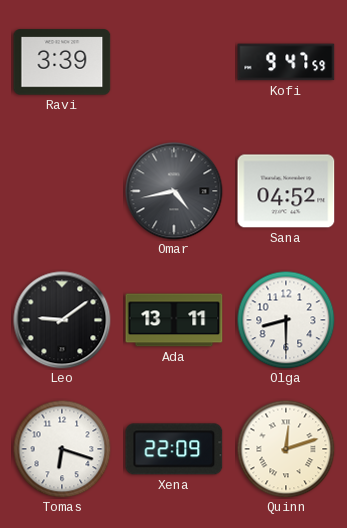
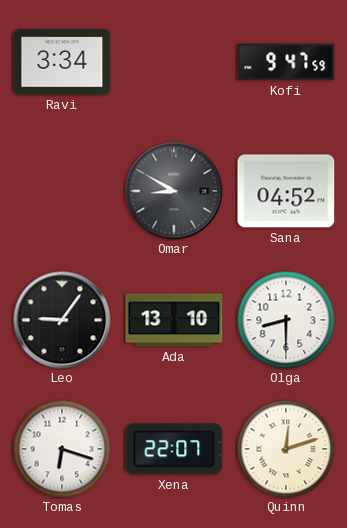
Ravi: 3:39 -> 3:34 (62, 62)
Omar: 4:43 -> 8:50 (174, 191)
Leo: 9:09 -> 9:06 (62, 320)
Ada: 13:11 -> 13:10 (174, 320)
Xena: 22:09 -> 22:07 (174, 449)
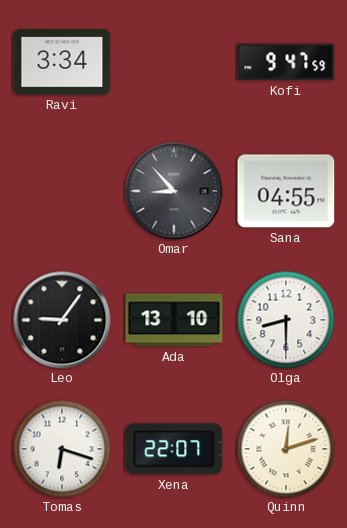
Omar: 8:50 -> 8:53 (174, 191)
Sana: 04:52 -> 04:55 (286, 191)
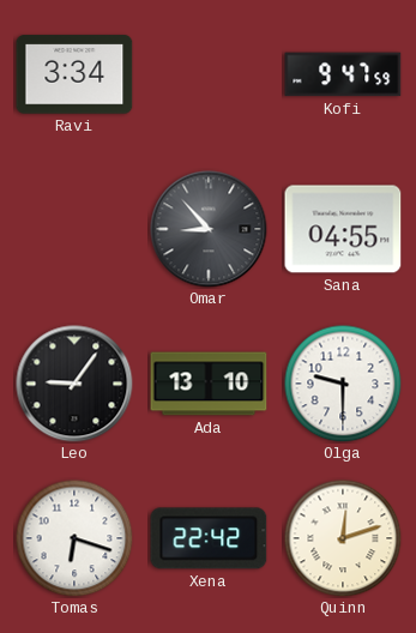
Olga: 8:30 -> 9:30 (343, 384)
Xena: 22:07 -> 22:42 (209, 538)
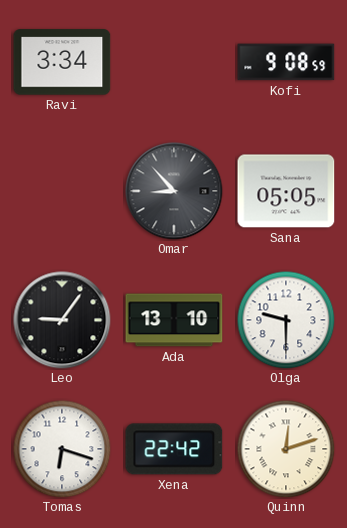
Kofi: 9:47 -> 9:08 (286, 62)
Sana: 04:55 -> 05:05 (286, 191)
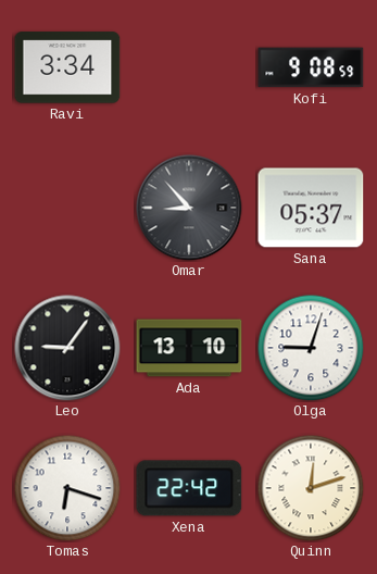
Sana: 05:05 -> 05:37 (311, 208)
Olga: 9:30 -> 9:03 (311, 348)
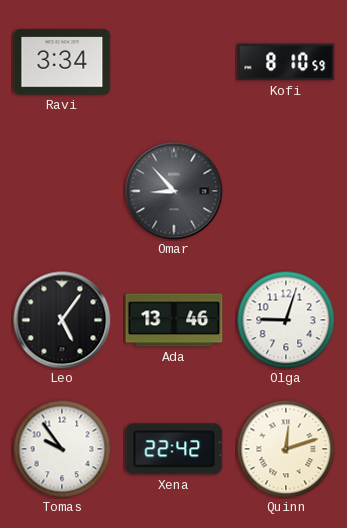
Kofi: 9:08 -> 8:10 (286, 62)
Sana: 05:37 -> none (311, 208)
Leo: 9:06 -> 5:06 (62, 320)
Ada: 13:10 -> 13:46 (174, 320)
Tomas: 6:18 -> 9:54 (62, 449)
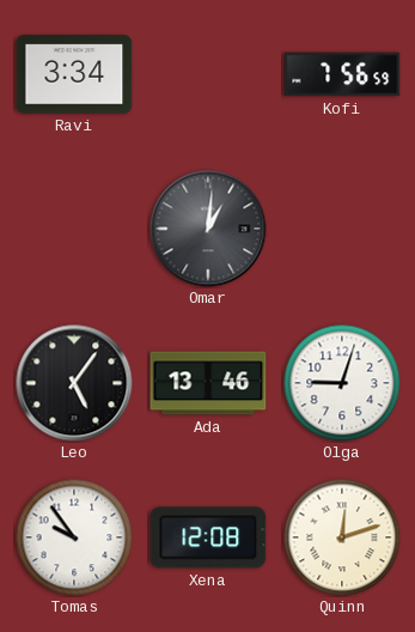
Kofi: 8:10 -> 7:56 (342, 74)
Omar: 8:53 -> 1:01 (208, 229)
Xena: 22:42 -> 12:08 (208, 537)
